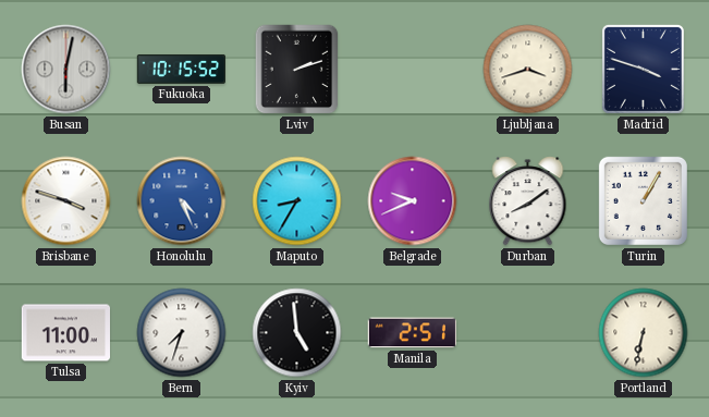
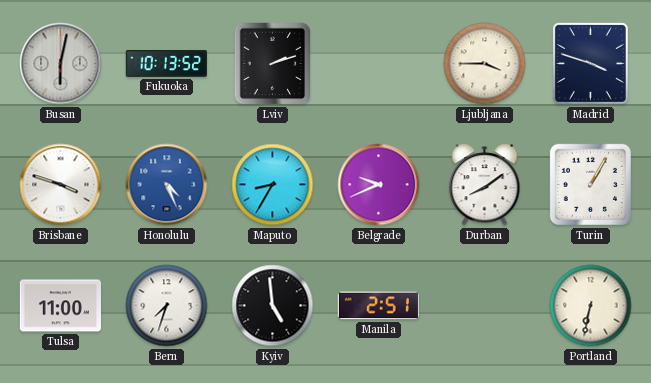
Fukuoka: 10:15 -> 10:13 (167, 63)
Ljubljana: 3:42 -> 3:45 (485, 64)
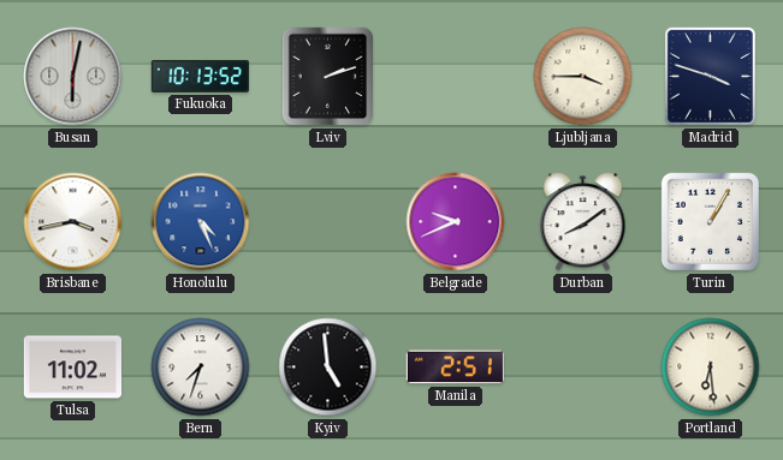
Brisbane: 3:48 -> 3:43 (73, 222)
Maputo: 8:35 -> none (273, 185)
Tulsa: 11:00 -> 11:02 (72, 368)
Portland: 6:32 -> 6:29 (711, 368)
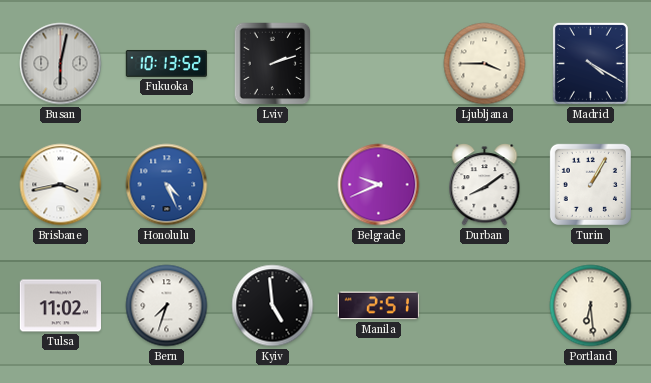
Madrid: 3:48 -> 4:20 (590, 63)
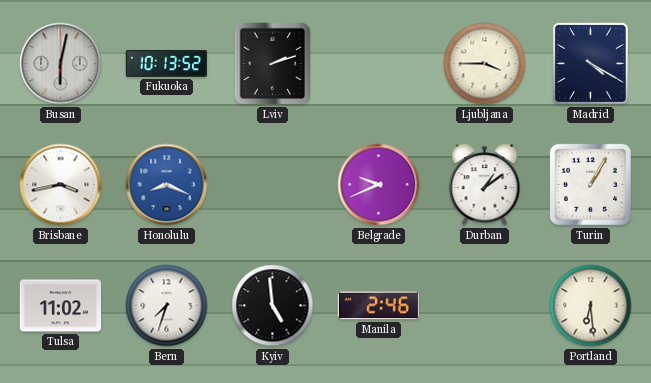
Honolulu: 4:26 -> 8:19 (167, 185)
Durban: 8:09 -> 1:09 (485, 185)
Manila: 2:51 -> 2:46 (378, 306)
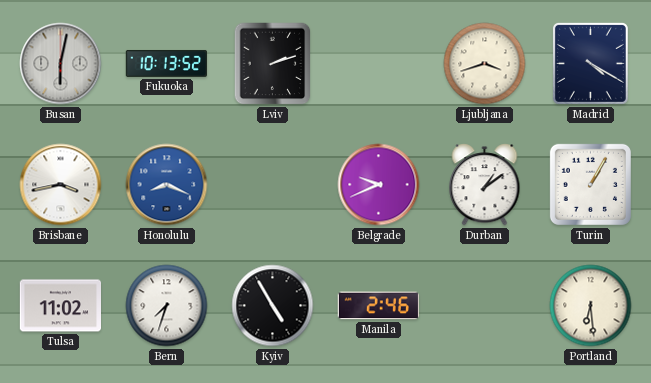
Ljubljana: 3:45 -> 3:42 (485, 64)
Kyiv: 4:59 -> 4:55 (273, 306)
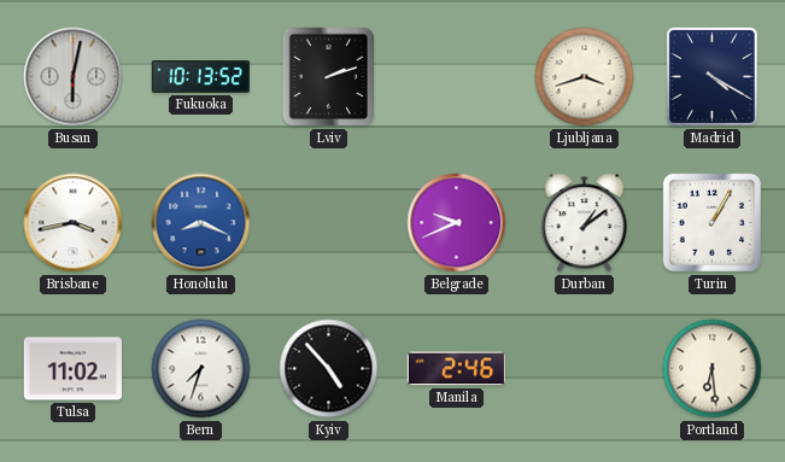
Kyiv: 4:55 -> 4:53 (329, 369)
